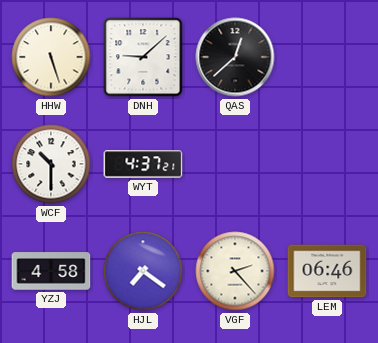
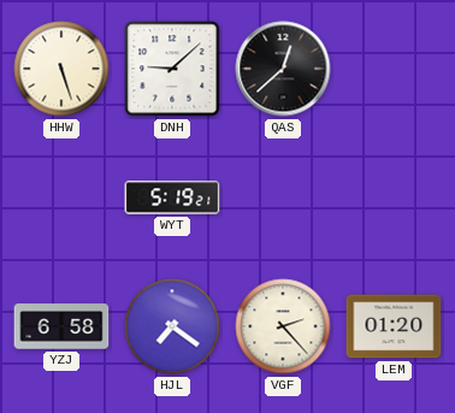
WCF: 10:30 -> none (51, 164)
WYT: 4:37 -> 5:19 (172, 197)
YZJ: 4:58 -> 6:58 (61, 326)
LEM: 06:46 -> 01:20 (394, 326)
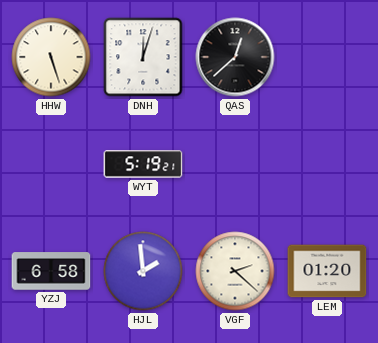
DNH: 9:08 -> 12:03 (143, 57)
HJL: 7:21 -> 1:59 (143, 271)
VGF: 2:23 -> 2:22 (235, 271)
